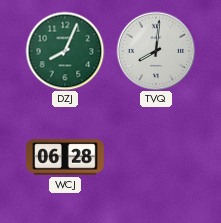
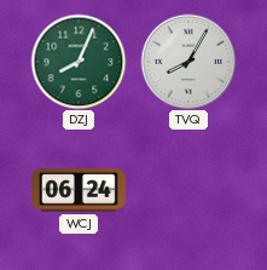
TVQ: 8:01 -> 8:05 (188, 62)
WCJ: 06:28 -> 06:24 (79, 190)
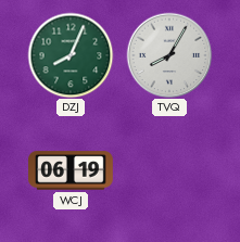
WCJ: 06:24 -> 06:19 (71, 170)
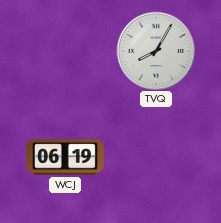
DZJ: 8:04 -> none (71, 55)
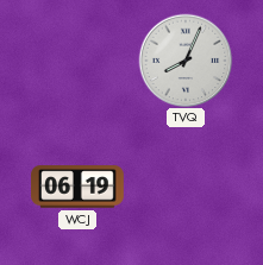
TVQ: 8:05 -> 8:04 (186, 61)
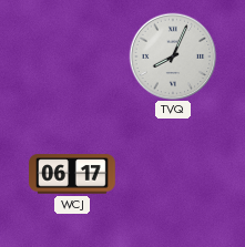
WCJ: 06:19 -> 06:17 (72, 174)
